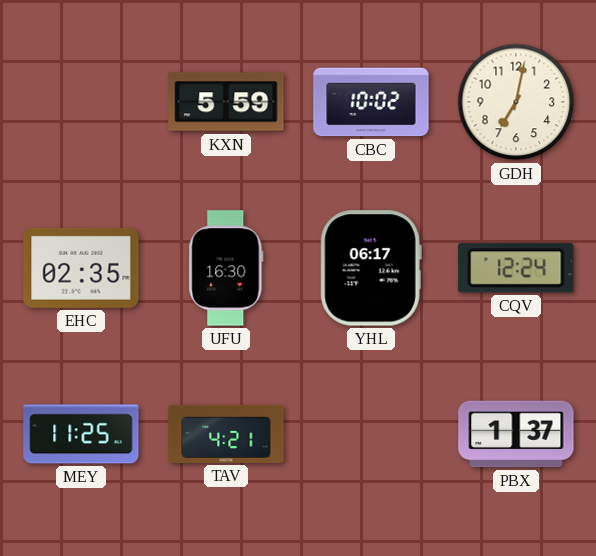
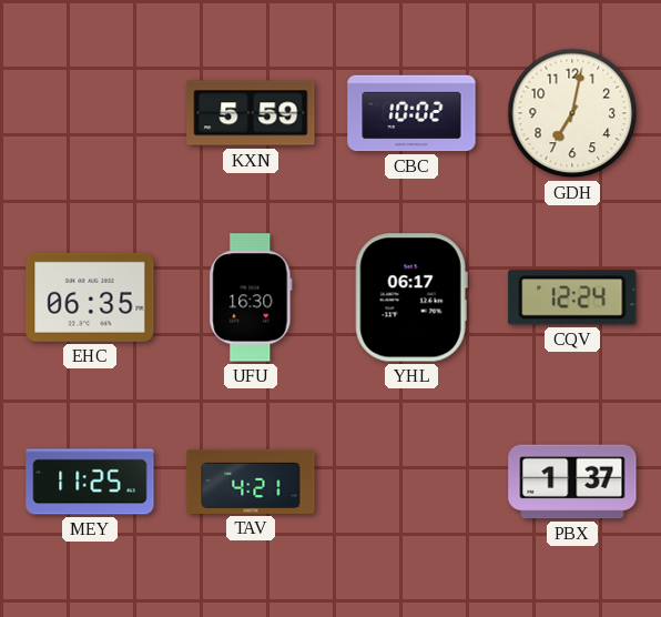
EHC: 02:35 -> 06:35 (90, 297)
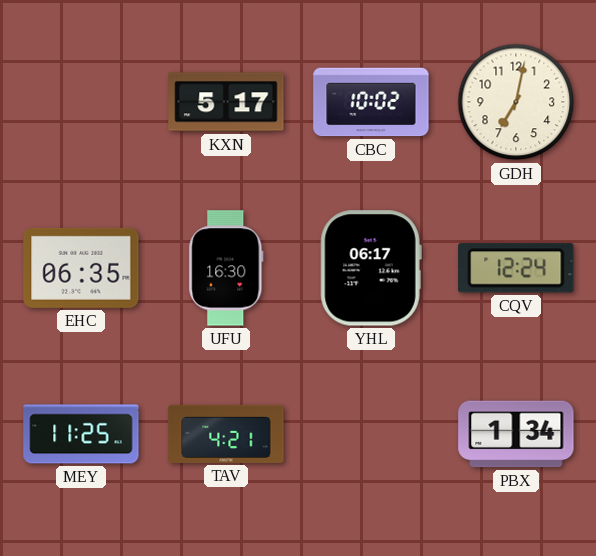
KXN: 5:59 -> 5:17 (226, 102)
PBX: 1:37 -> 1:34 (516, 434)
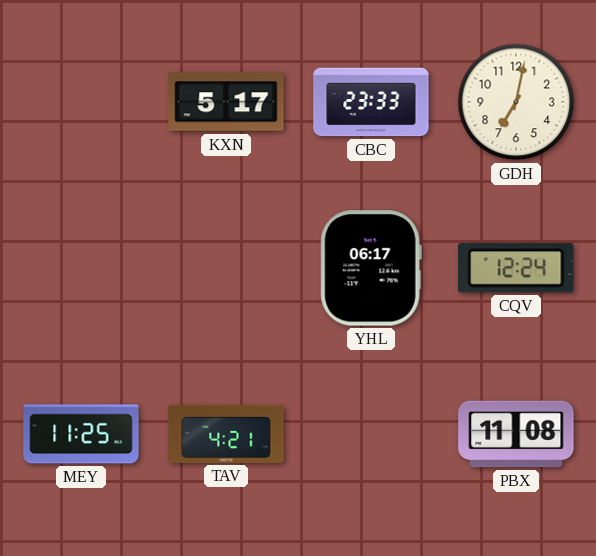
CBC: 10:02 -> 23:33 (371, 102)
EHC: 06:35 -> none (81, 268)
UFU: 16:30 -> none (226, 268)
PBX: 1:34 -> 11:08 (516, 434)
